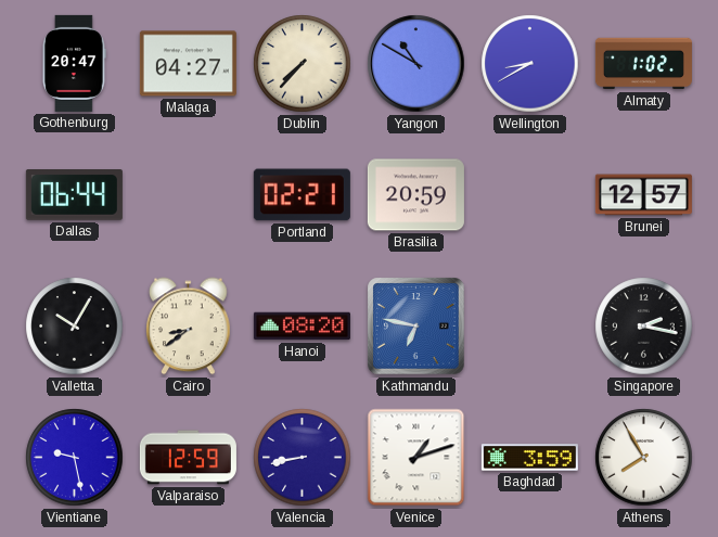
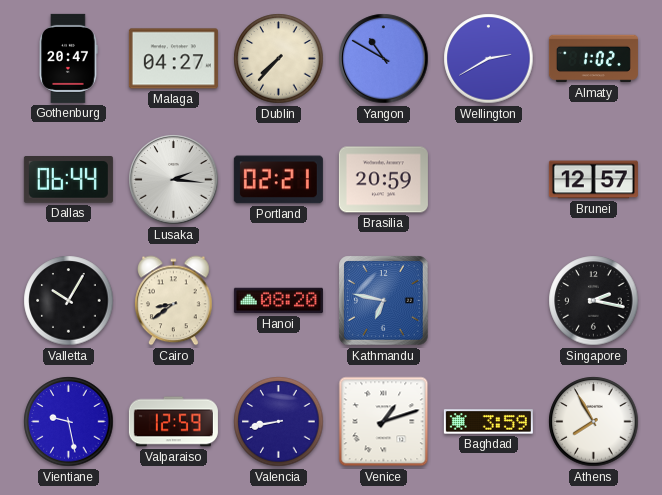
Wellington: 8:40 -> 2:40 (489, 59)
Lusaka: none -> 2:16 (174, 180)
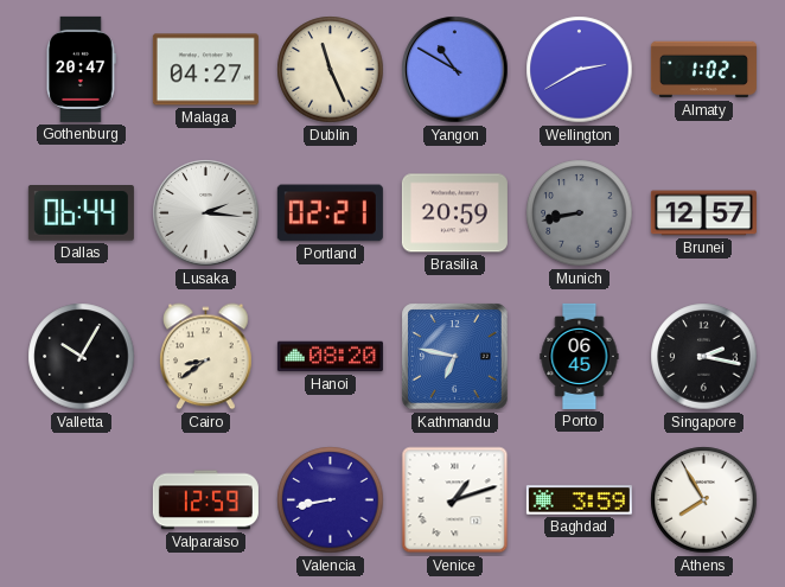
Dublin: 7:37 -> 11:26 (331, 70)
Munich: none -> 8:43 (580, 213)
Porto: none -> 06:45 (580, 356)
Vientiane: 9:28 -> none (69, 422)
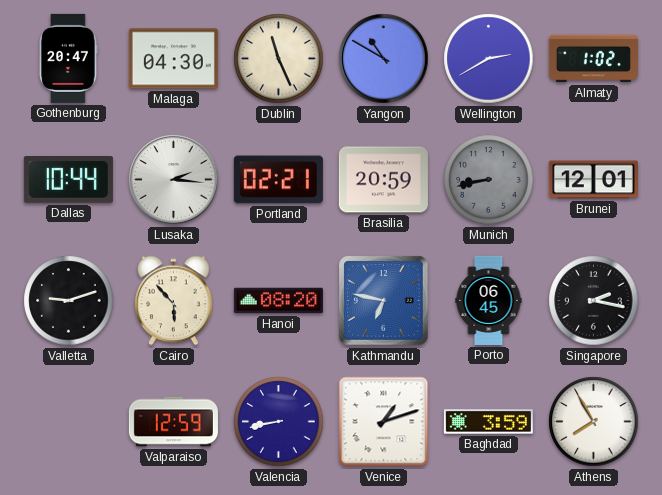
Malaga: 04:27 -> 04:30 (173, 59)
Dallas: 06:44 -> 10:44 (68, 180)
Brunei: 12:57 -> 12:01 (593, 180)
Valletta: 10:05 -> 9:12 (69, 301)
Cairo: 8:39 -> 5:53 (174, 301)
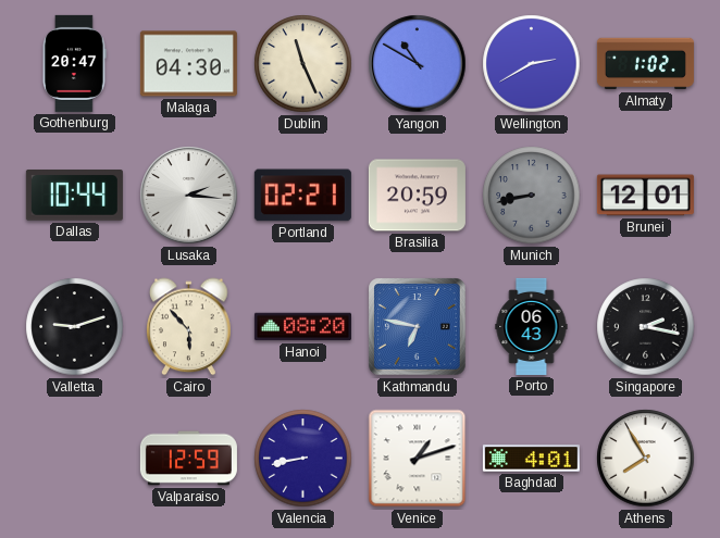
Porto: 06:45 -> 06:43 (532, 326)
Baghdad: 3:59 -> 4:01 (531, 459)
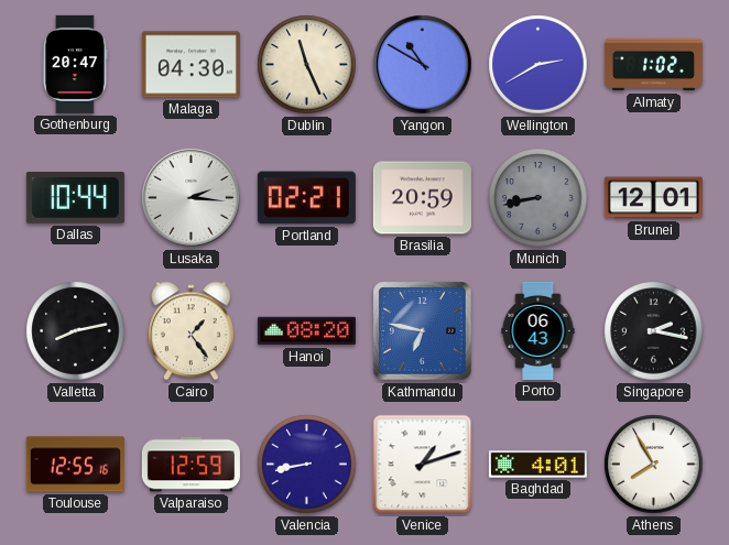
Valletta: 9:12 -> 8:13 (76, 331)
Cairo: 5:53 -> 1:24 (192, 331)
Toulouse: none -> 12:55 (75, 465)
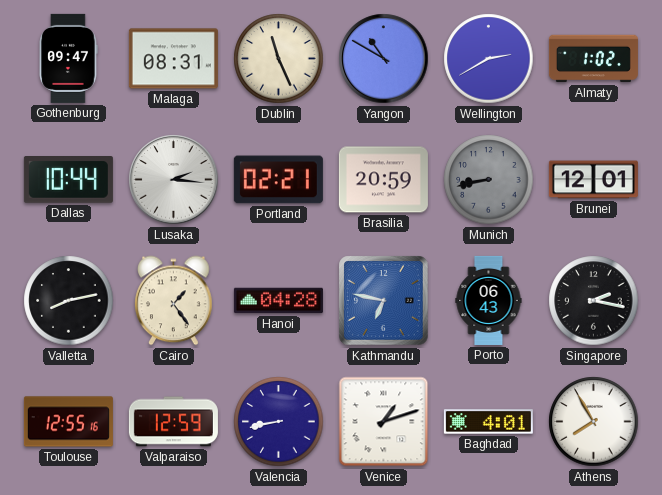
Gothenburg: 20:47 -> 09:47 (68, 58)
Malaga: 04:30 -> 08:31 (173, 59)
Hanoi: 08:20 -> 04:28 (278, 301)
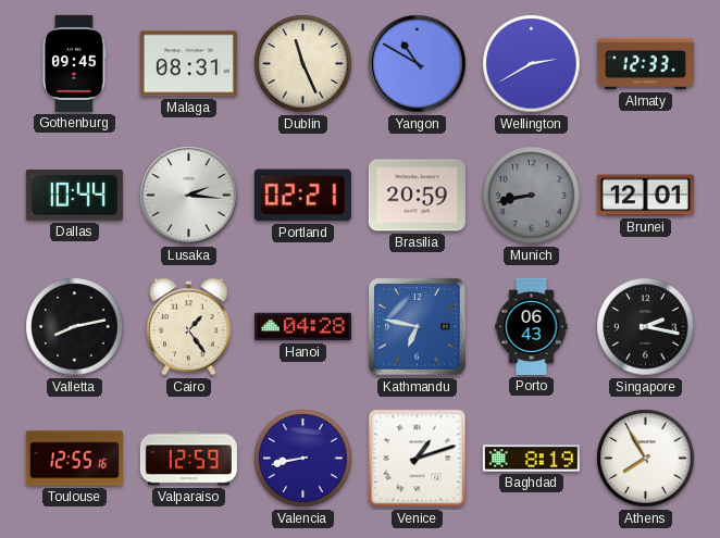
Gothenburg: 09:47 -> 09:45 (74, 63)
Almaty: 1:02 -> 12:33 (645, 64)
Baghdad: 4:01 -> 8:19 (531, 459)
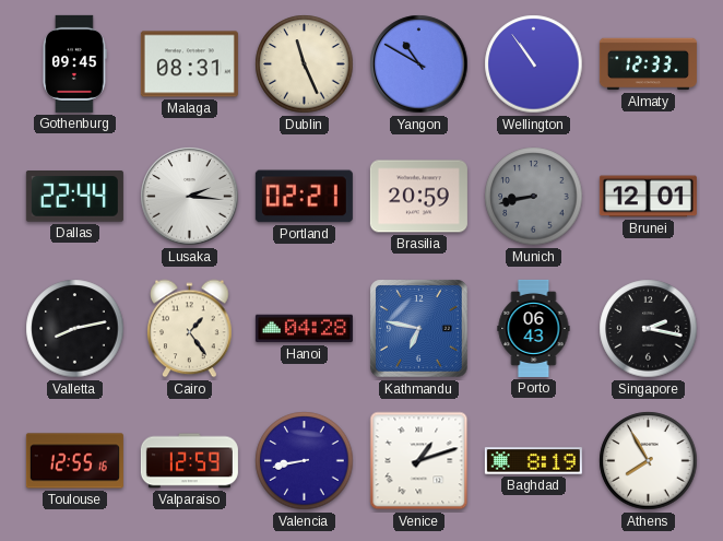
Wellington: 2:40 -> 10:54 (534, 64)
Dallas: 10:44 -> 22:44 (74, 197)
